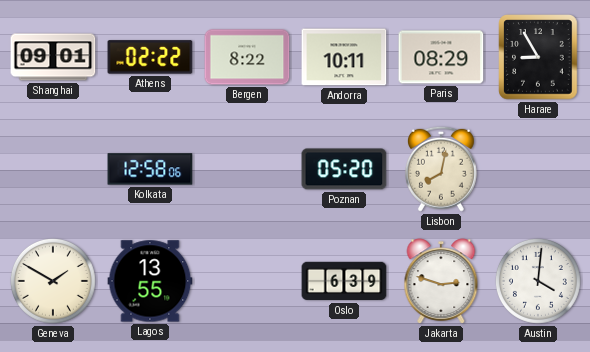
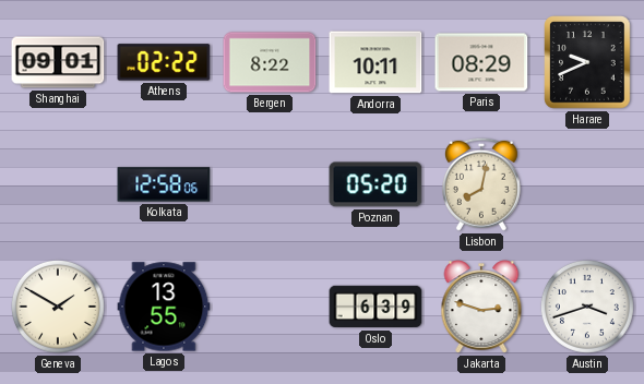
Harare: 8:55 -> 9:41 (587, 62)
Austin: 4:01 -> 3:42 (587, 307)
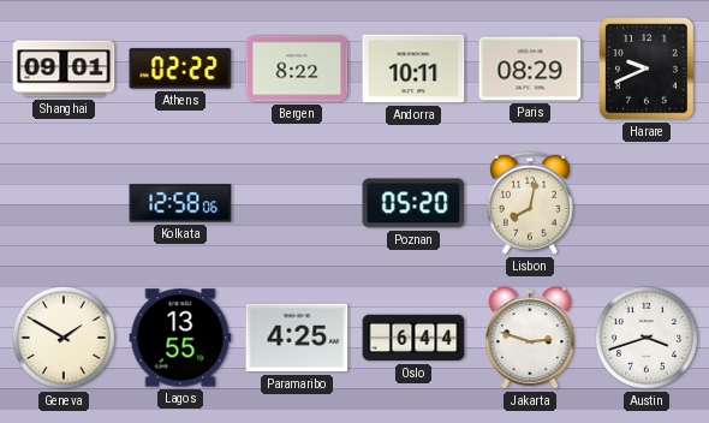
Paramaribo: none -> 4:25 (297, 338)
Oslo: 6:39 -> 6:44 (413, 338)
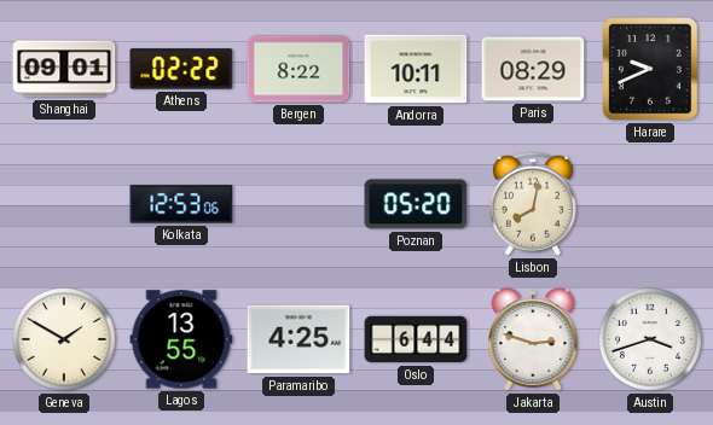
Kolkata: 12:58 -> 12:53 (181, 204)
